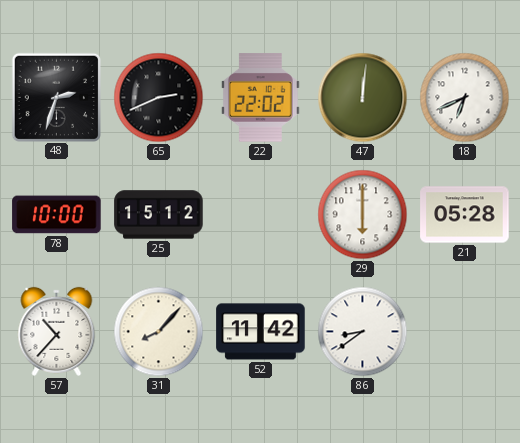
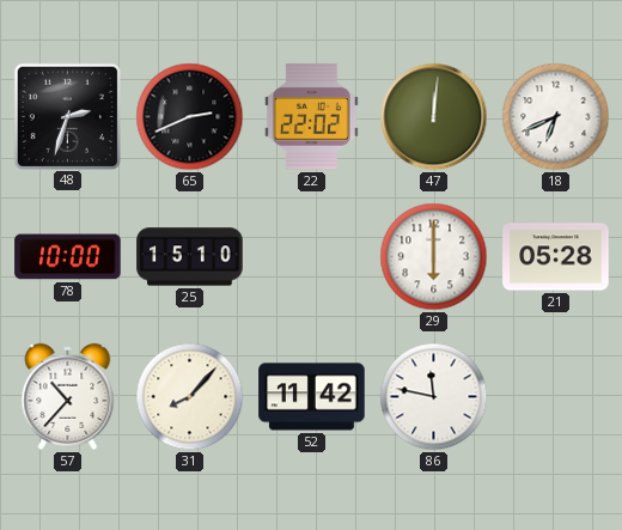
25: 15:12 -> 15:10 (190, 257)
86: 8:39 -> 11:47 (434, 397)
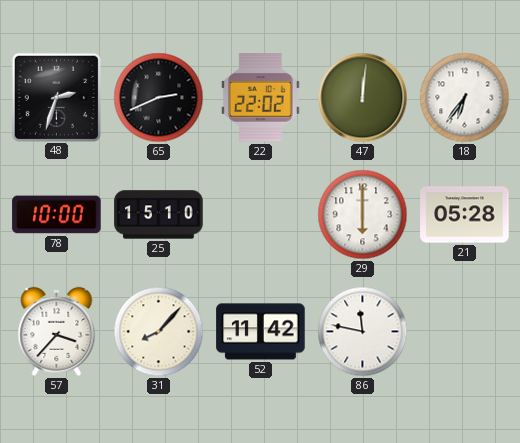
18: 6:41 -> 6:36 (465, 98)
57: 10:37 -> 3:37 (57, 331)
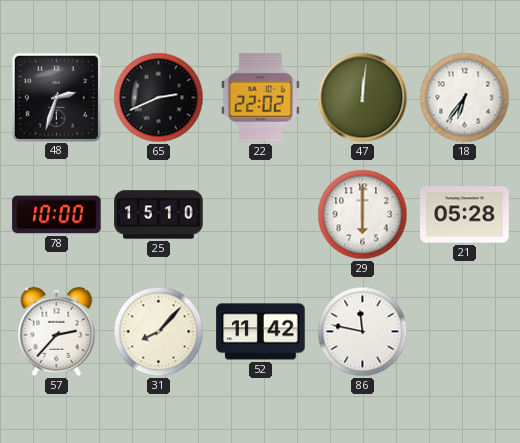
57: 3:37 -> 2:37 (57, 331)
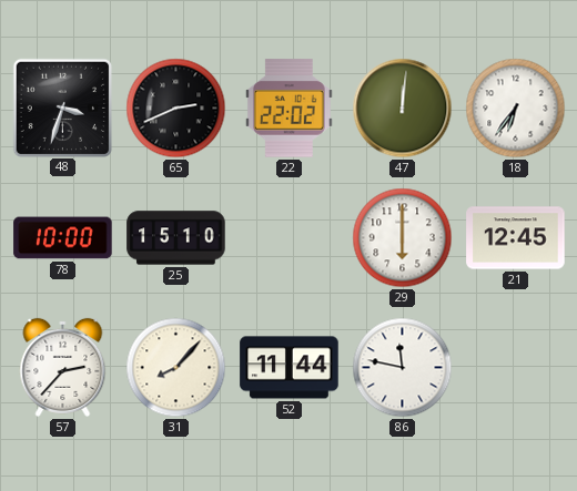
48: 2:33 -> 3:33 (62, 108)
21: 05:28 -> 12:45 (516, 238)
52: 11:42 -> 11:44 (290, 368)
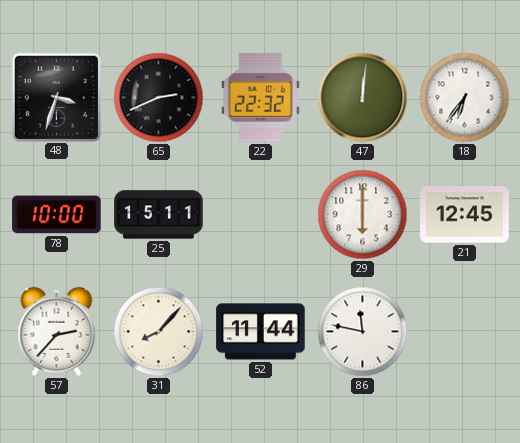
22: 22:02 -> 22:32 (260, 98)
25: 15:10 -> 15:11 (159, 215)
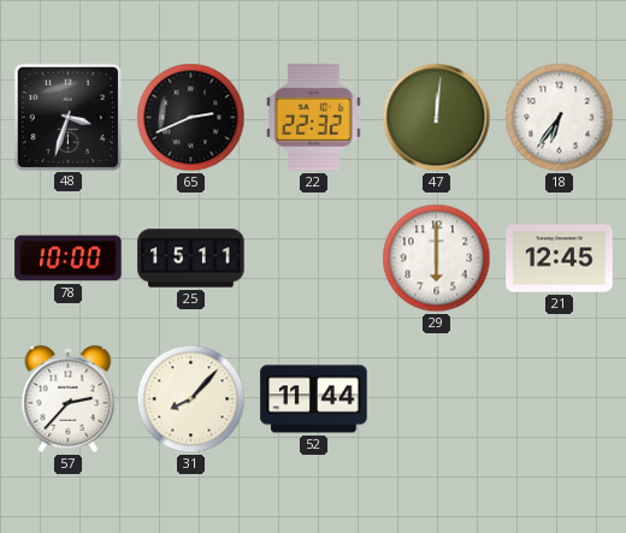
86: 11:47 -> none (363, 332)
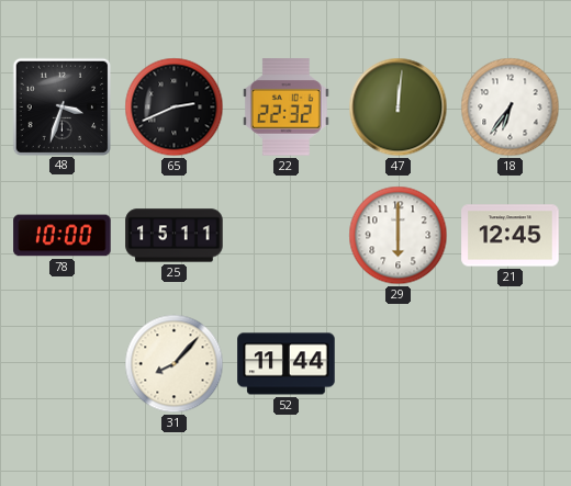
57: 2:37 -> none (69, 398)
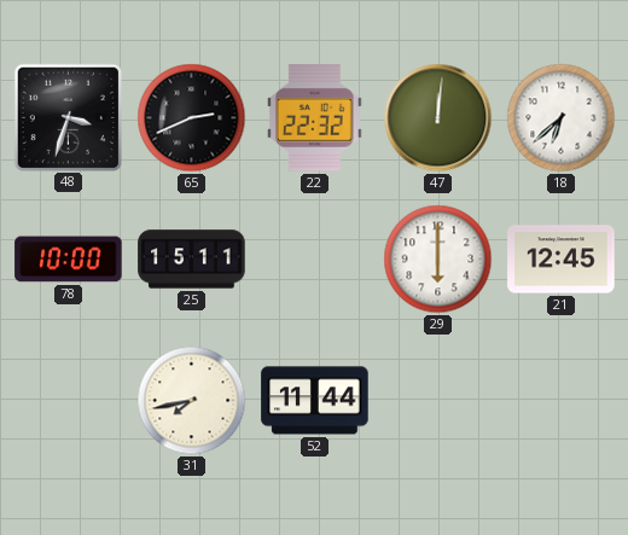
18: 6:36 -> 6:38 (562, 118)
31: 8:07 -> 7:43 (192, 401)
